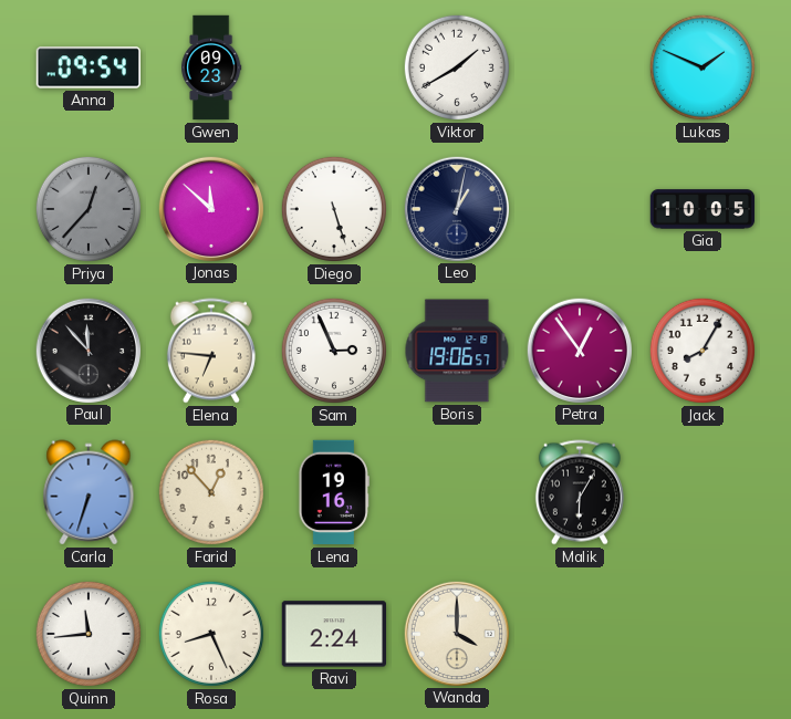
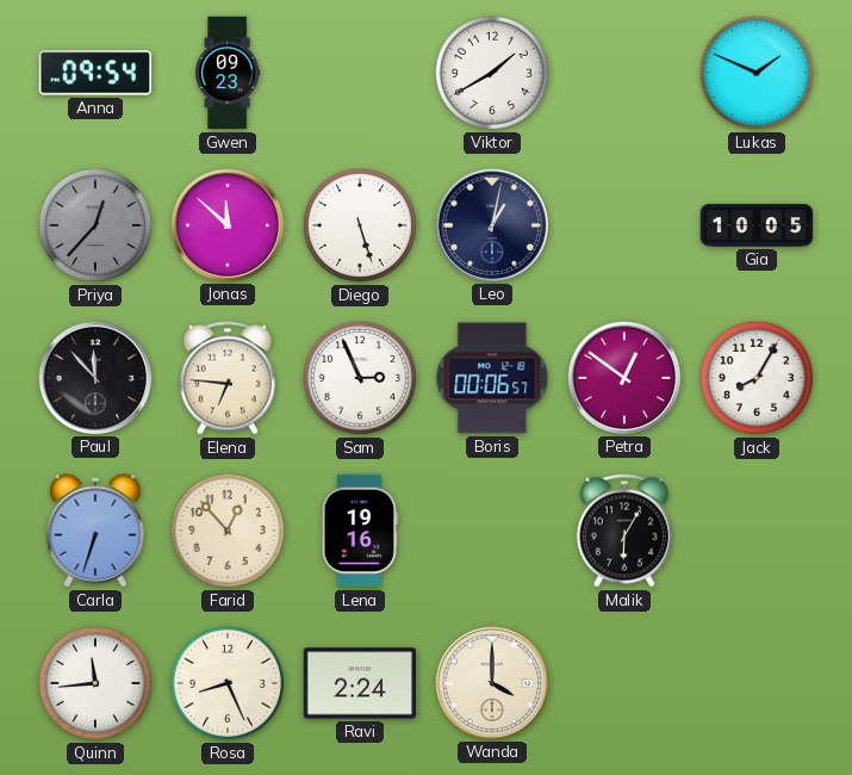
Boris: 19:06 -> 00:06 (492, 378)
Petra: 12:54 -> 12:51 (623, 377)
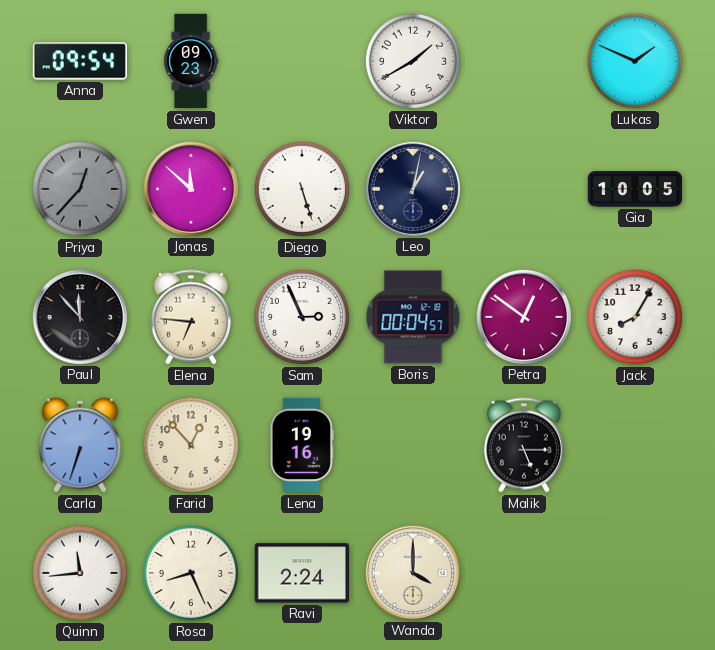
Boris: 00:06 -> 00:04 (413, 317)
Malik: 6:05 -> 5:15 (524, 445)
